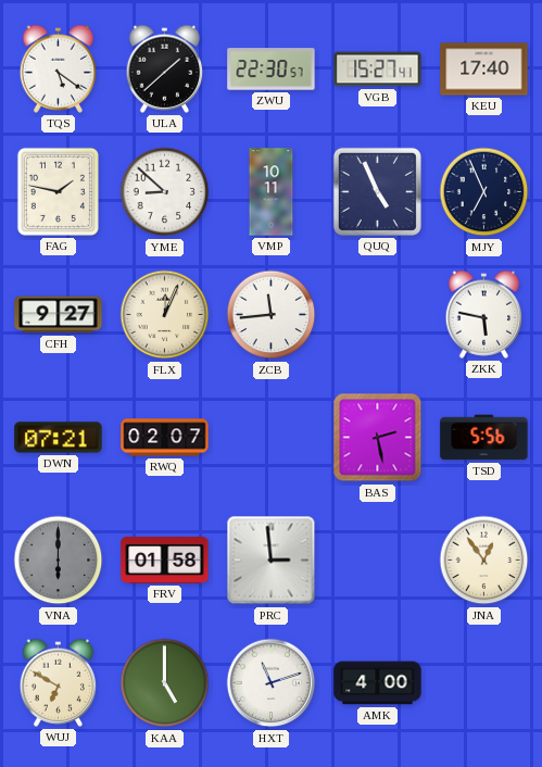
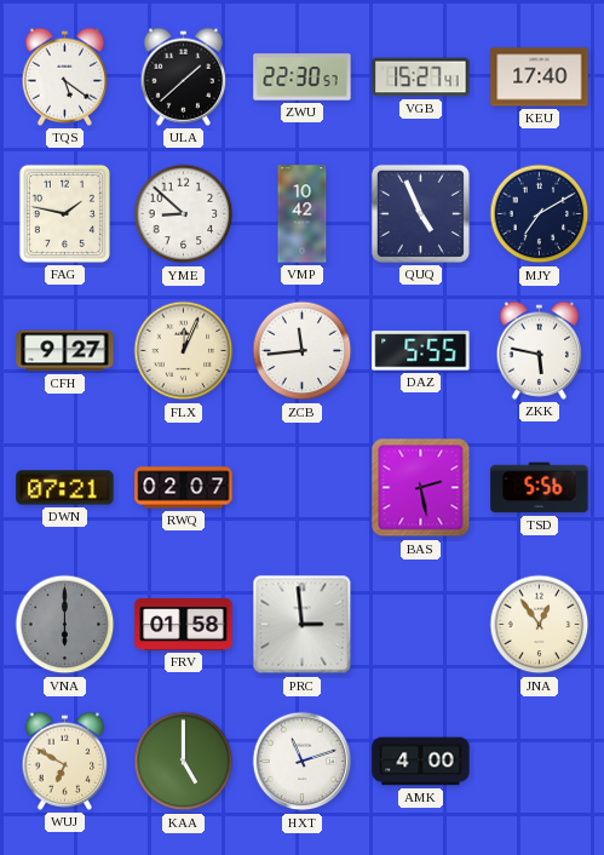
VMP: 10:11 -> 10:42 (303, 214)
MJY: 6:56 -> 7:10 (540, 214)
DAZ: none -> 5:55 (421, 351)
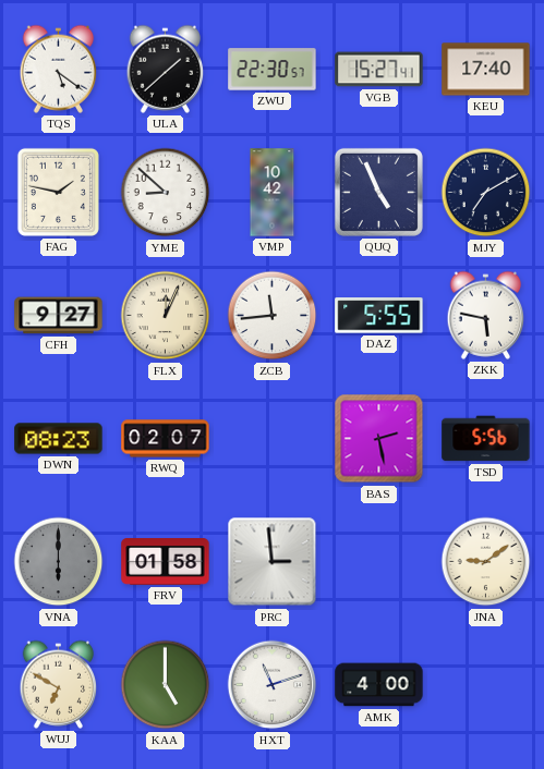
DWN: 07:21 -> 08:23 (59, 439)
JNA: 12:54 -> 9:09 (486, 562)
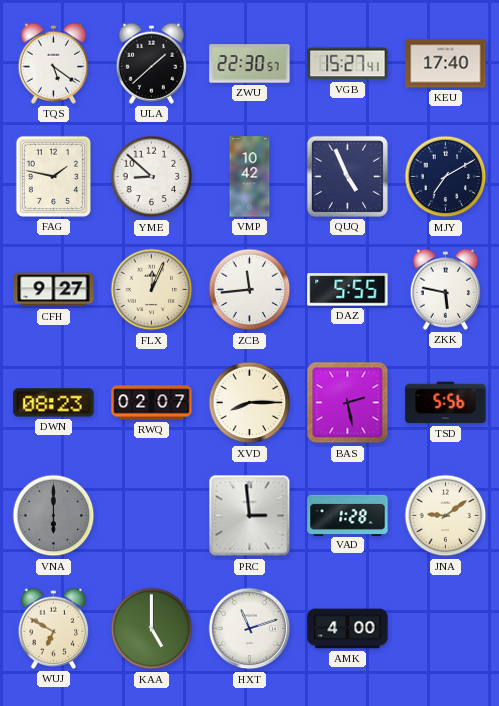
XVD: none -> 8:15 (250, 403)
FRV: 01:58 -> none (166, 562)
VAD: none -> 1:28 (348, 515)
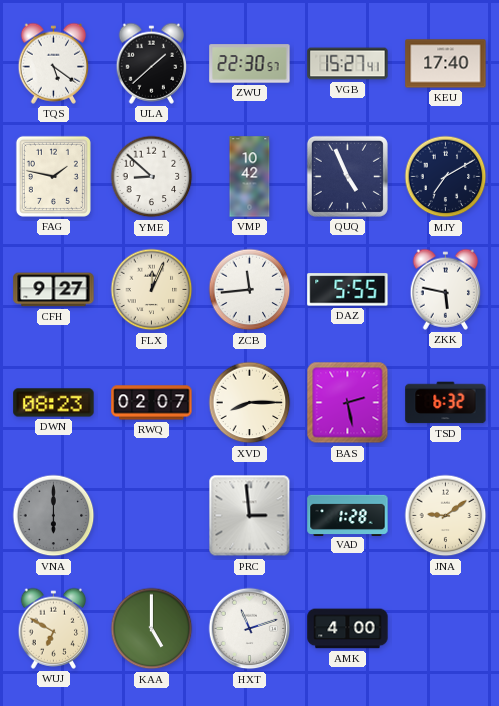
TSD: 5:56 -> 6:32 (446, 403)
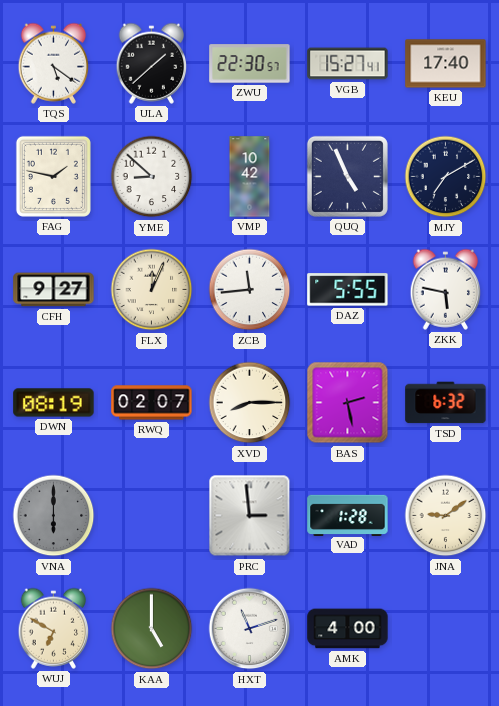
DWN: 08:23 -> 08:19 (54, 403)
